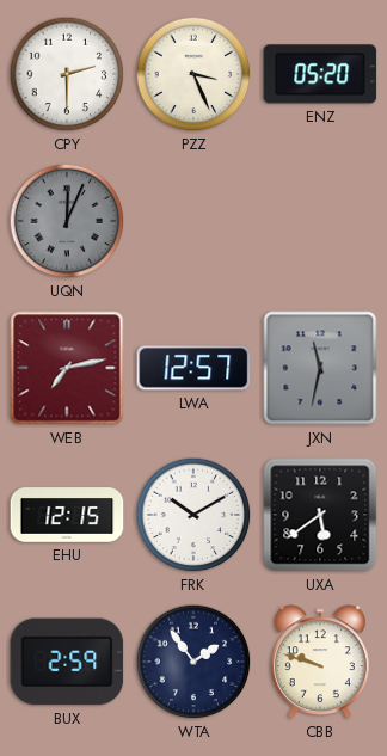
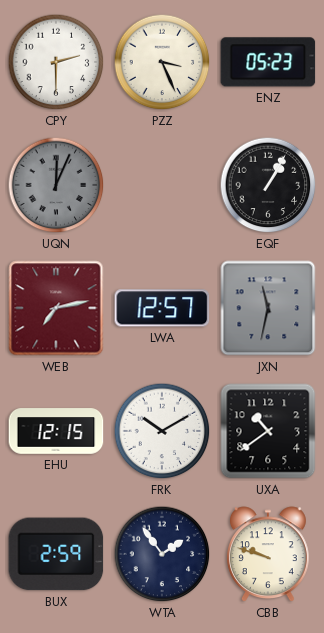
ENZ: 05:20 -> 05:23 (268, 62)
EQF: none -> 1:05 (268, 185)
UXA: 5:39 -> 10:39 (268, 431)
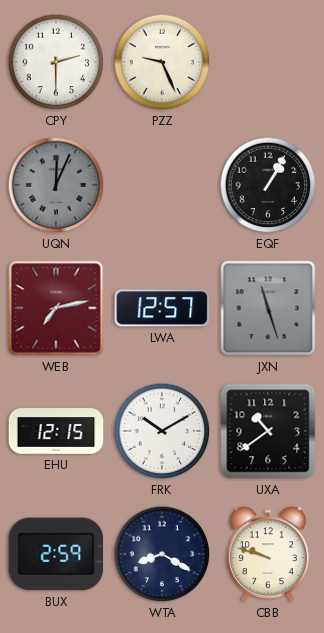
PZZ: 3:26 -> 9:26 (162, 62)
ENZ: 05:23 -> none (268, 62)
JXN: 11:32 -> 11:27 (268, 308)
WTA: 1:54 -> 8:20 (162, 554)
